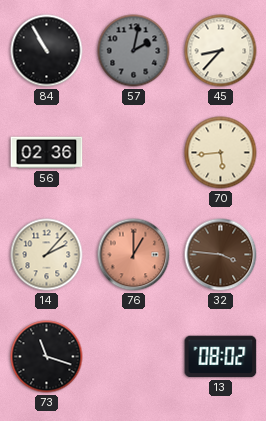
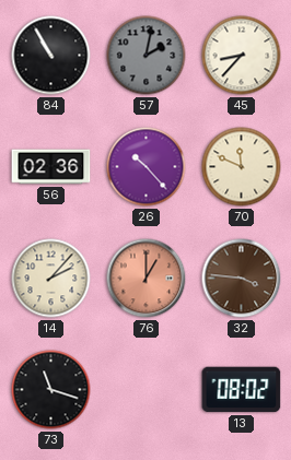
26: none -> 10:23 (147, 167)
70: 5:44 -> 11:49 (242, 167)
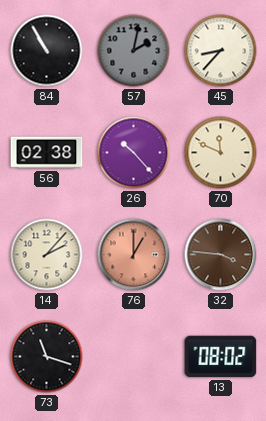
56: 02:36 -> 02:38 (47, 153)
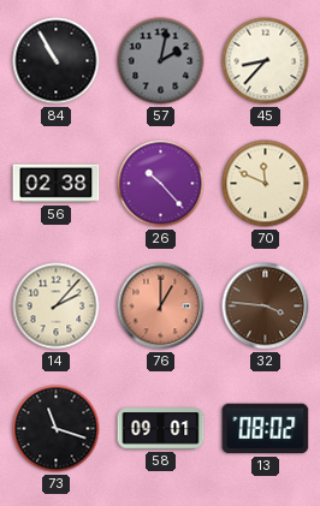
58: none -> 09:01 (161, 429)
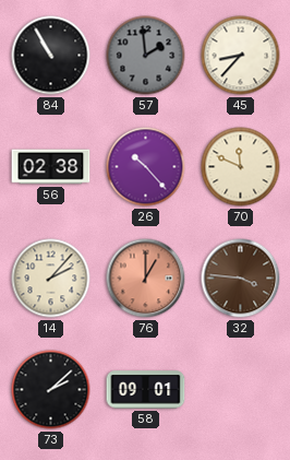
57: 2:02 -> 1:59 (146, 56)
73: 11:18 -> 2:08 (51, 390)
13: 08:02 -> none (266, 429)
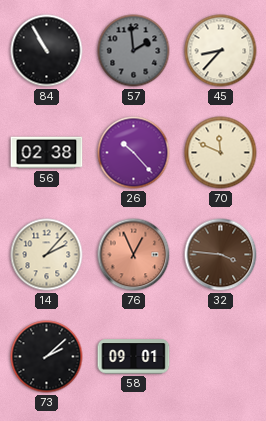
76: 1:00 -> 12:56 (134, 255)
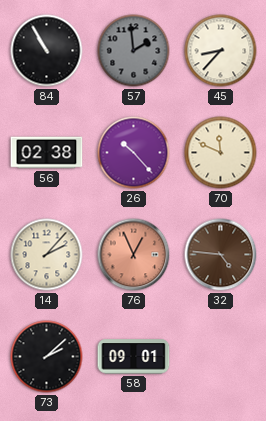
32: 3:46 -> 4:46 (221, 255)
